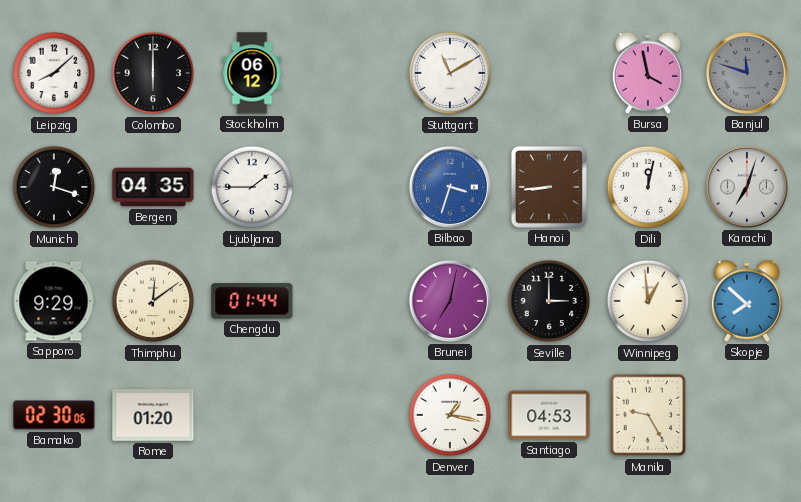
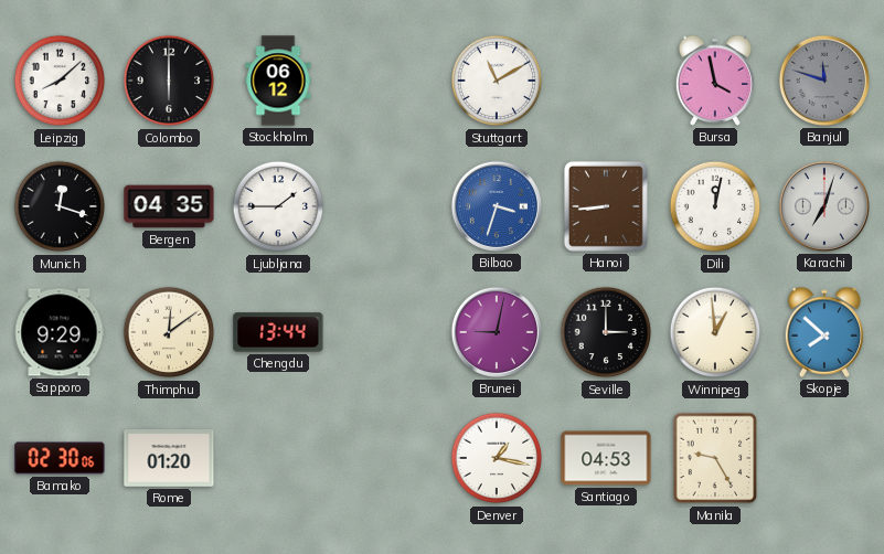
Chengdu: 01:44 -> 13:44 (278, 332)
Brunei: 7:02 -> 9:02 (497, 332)
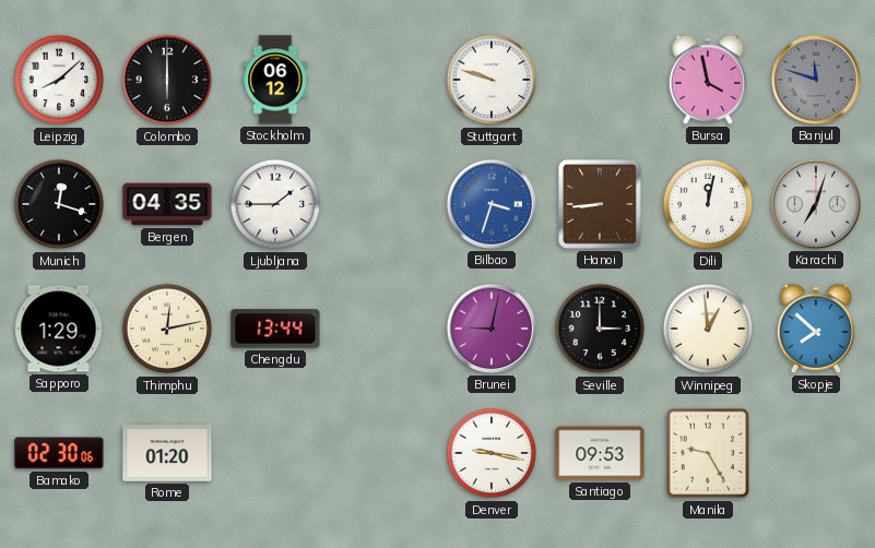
Stuttgart: 11:10 -> 9:48 (492, 80)
Sapporo: 9:29 -> 1:29 (59, 329)
Thimphu: 12:09 -> 12:13 (167, 329)
Denver: 1:17 -> 9:17 (492, 453)
Santiago: 04:53 -> 09:53 (600, 453)
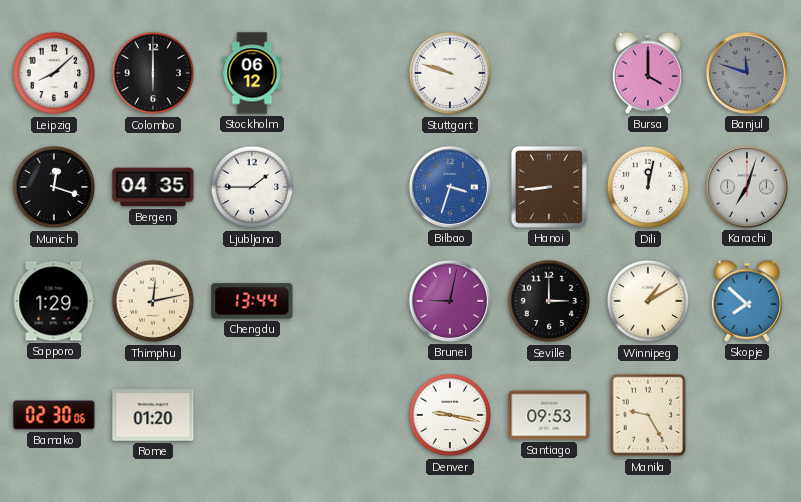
Bursa: 3:58 -> 4:00 (648, 73)
Winnipeg: 12:59 -> 1:10 (648, 301)
